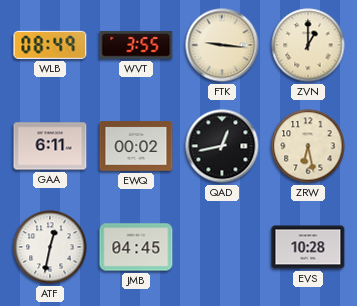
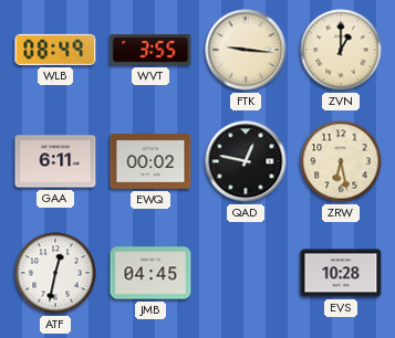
QAD: 12:43 -> 12:47 (246, 161)
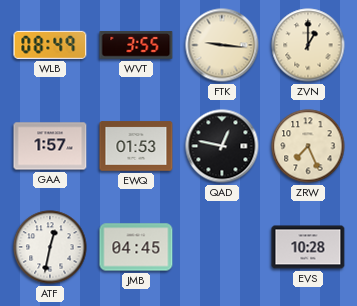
GAA: 6:11 -> 1:57 (50, 146)
EWQ: 00:02 -> 01:53 (136, 146)
ZRW: 6:28 -> 7:26 (308, 146)
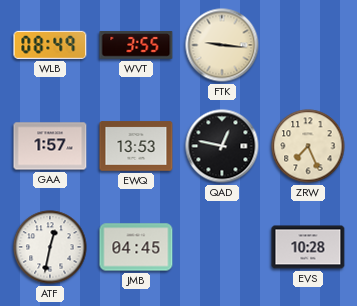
ZVN: 1:00 -> none (308, 45)
EWQ: 01:53 -> 13:53 (136, 146)
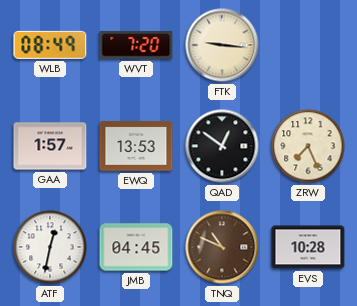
WVT: 3:55 -> 7:20 (136, 46)
QAD: 12:47 -> 12:51 (222, 146)
TNQ: none -> 10:49 (222, 247)
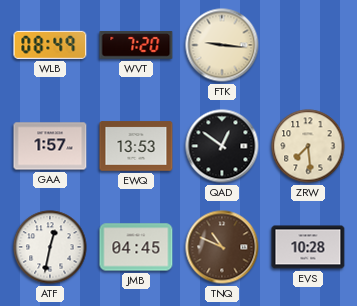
ZRW: 7:26 -> 7:29 (308, 146)
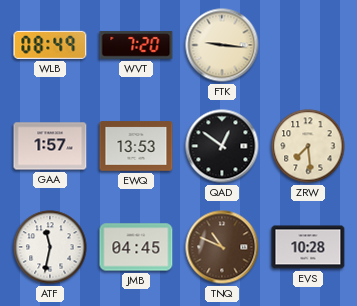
ATF: 12:32 -> 11:32 (50, 247)
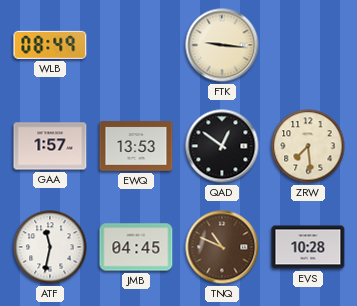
WVT: 7:20 -> none (136, 46)
